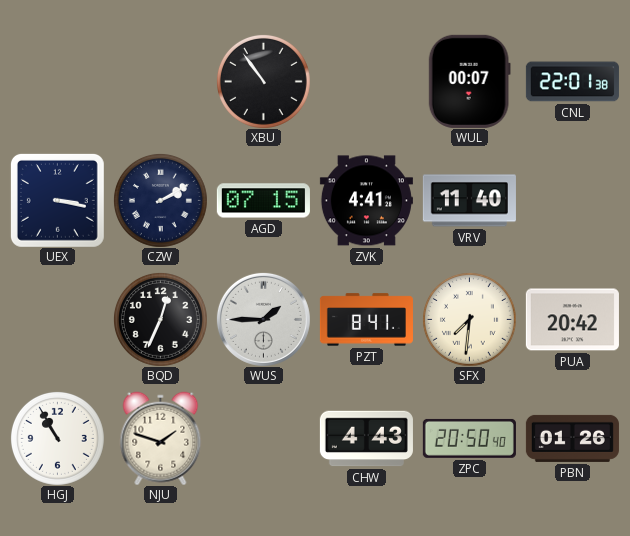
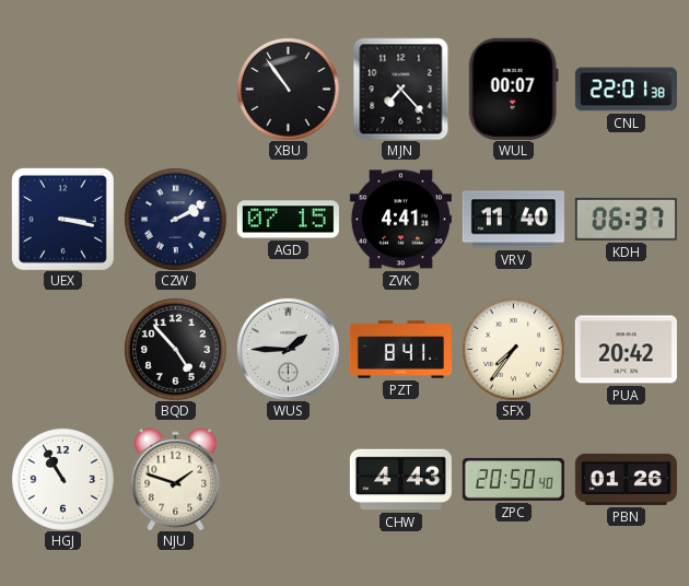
MJN: none -> 7:23 (401, 89)
KDH: none -> 06:37 (626, 219)
BQD: 12:34 -> 4:53 (175, 349)
SFX: 7:31 -> 7:36 (513, 349)
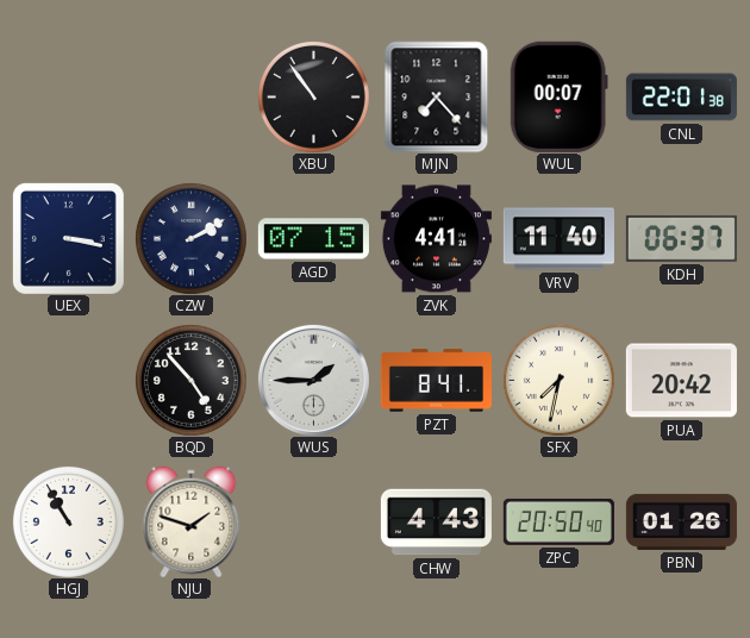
SFX: 7:36 -> 7:32 (558, 380)
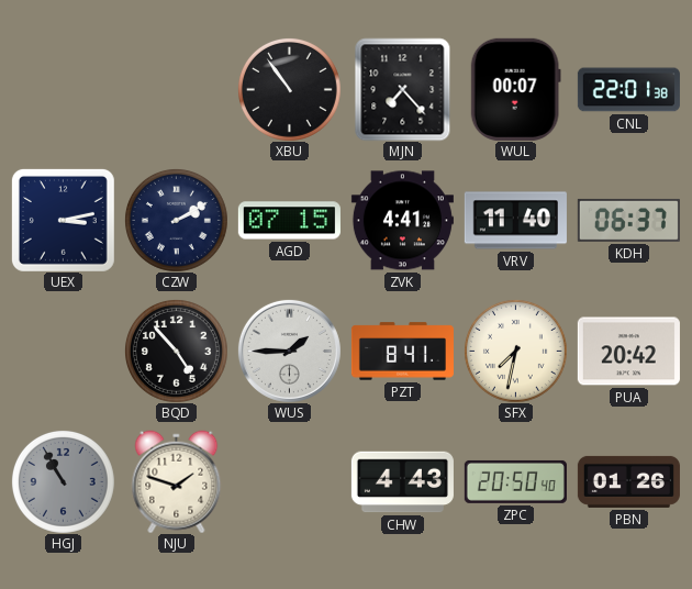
UEX: 3:17 -> 3:13 (63, 220)
HGJ dial: white -> grey (63, 481)
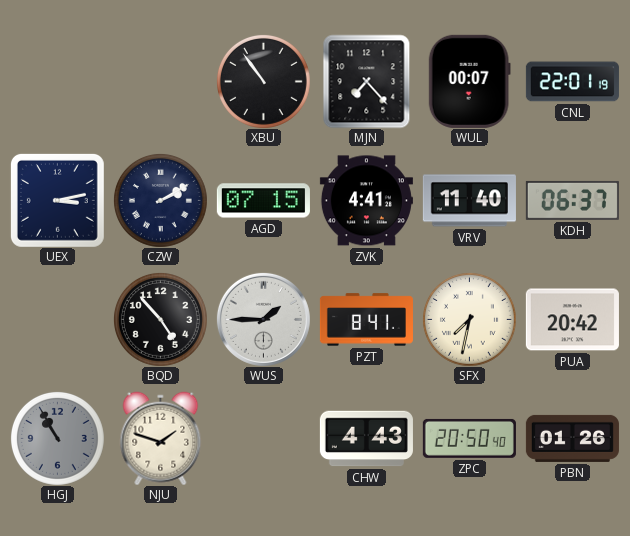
CNL: 22:01:38 -> 22:01:19 (572, 82)
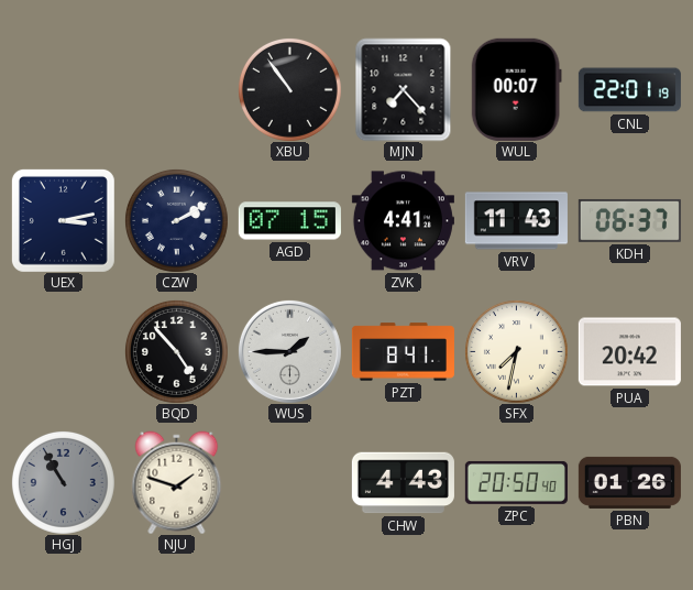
VRV: 11:40 -> 11:43 (516, 221)
